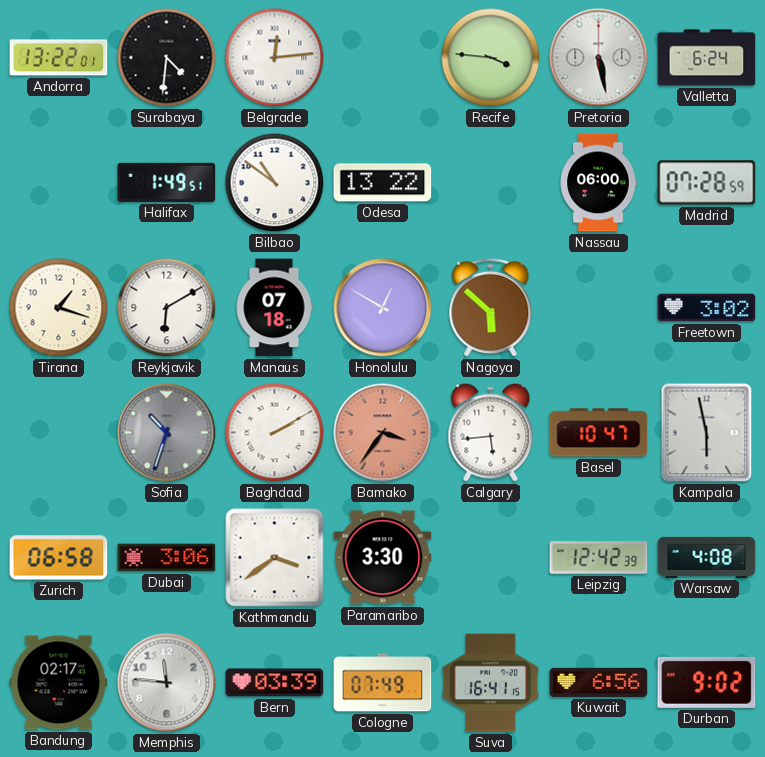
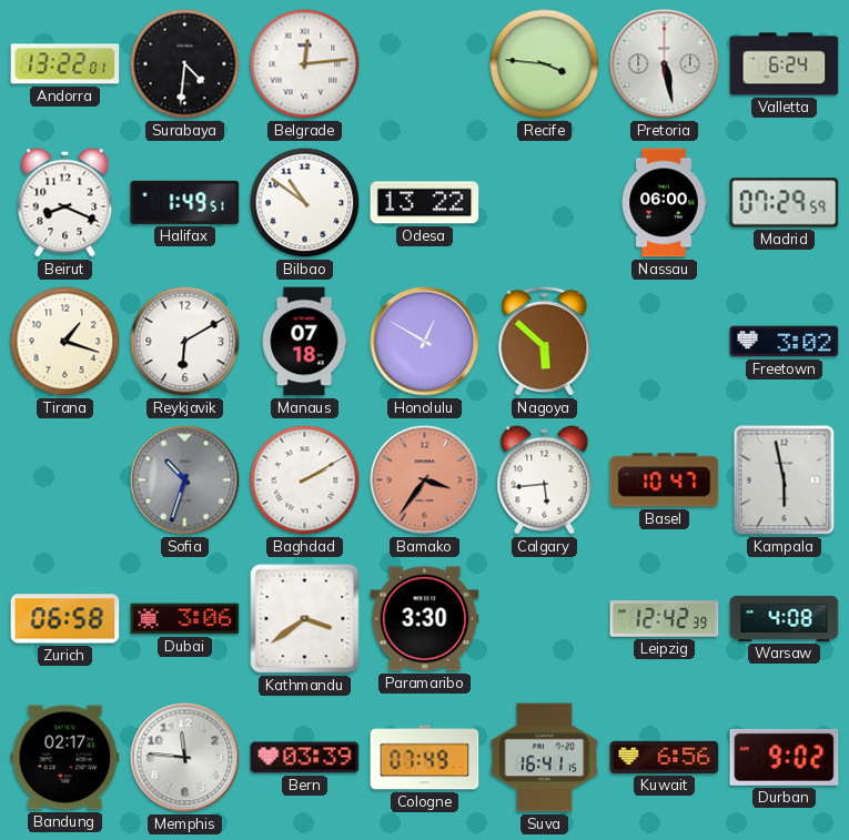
Beirut: none -> 8:19 (65, 203)
Madrid: 07:28 -> 07:29 (785, 203)
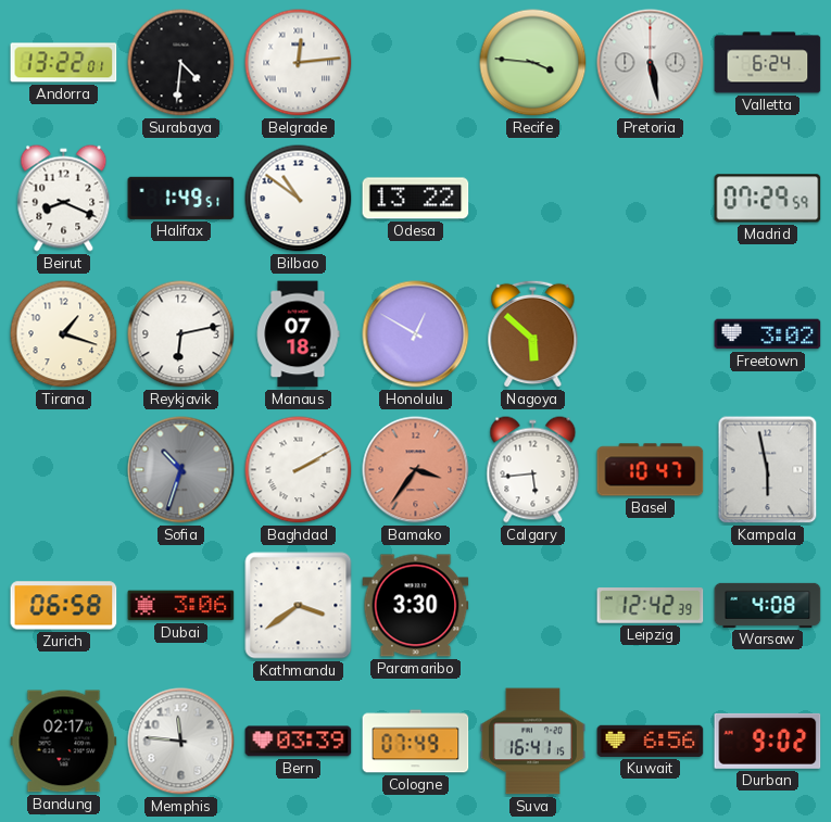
Nassau: 06:00 -> none (664, 203)
Reykjavik: 6:10 -> 6:13 (181, 334)
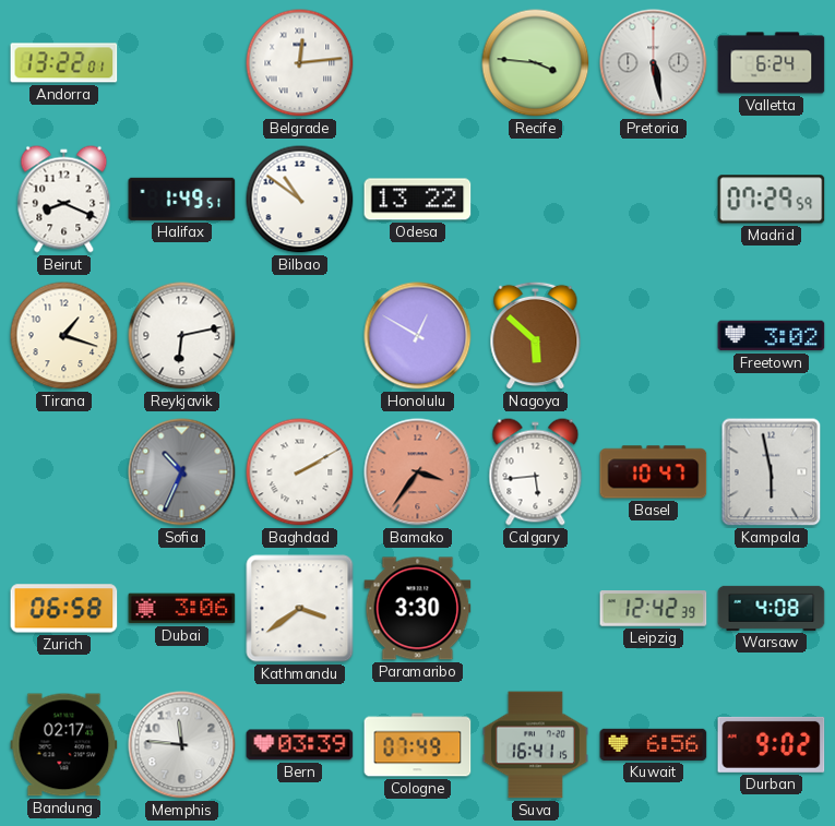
Surabaya: 4:31 -> none (181, 63)
Manaus: 07:18 -> none (298, 334)
Sofia: 10:33 -> 10:34 (182, 472)
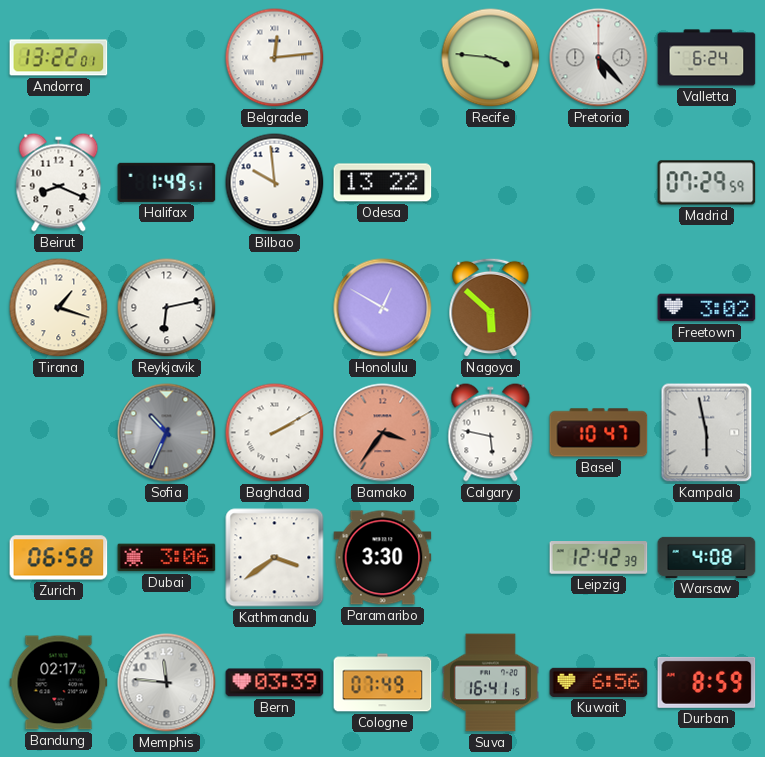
Pretoria: 5:28 -> 5:23 (599, 58)
Bilbao: 10:51 -> 9:59 (275, 183)
Calgary: 5:44 -> 5:47 (491, 433)
Durban: 9:02 -> 8:59 (707, 682)
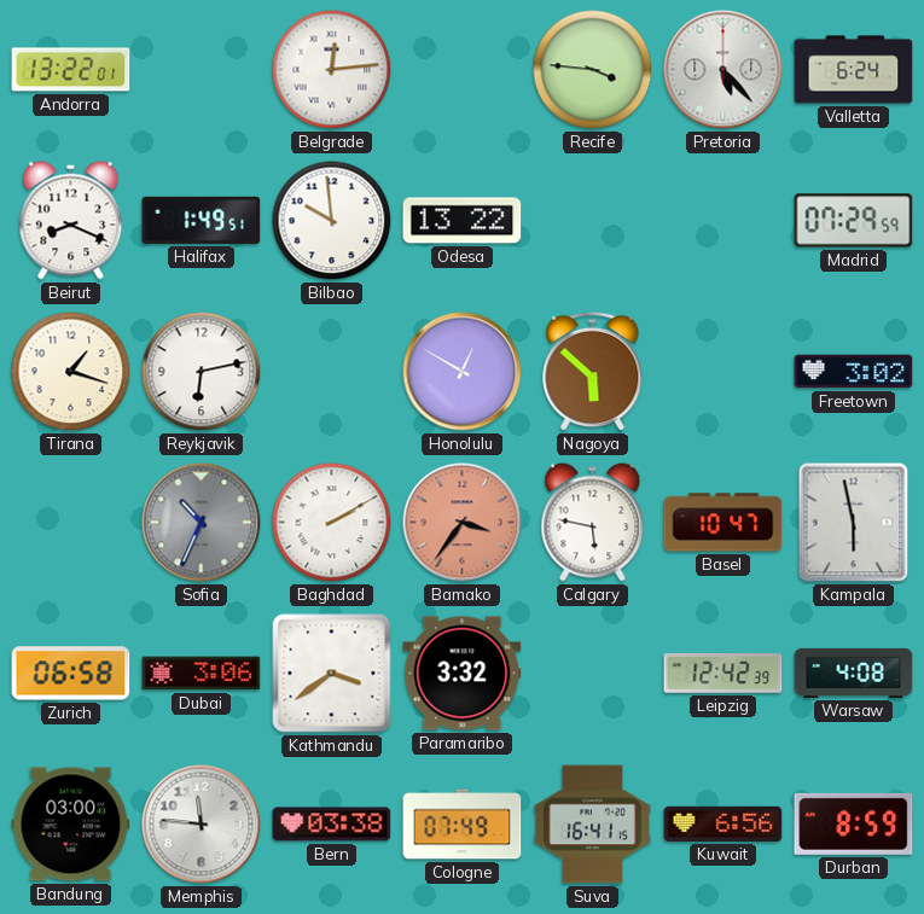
Paramaribo: 3:30 -> 3:32 (463, 674)
Bandung: 02:17 -> 03:00 (71, 825)
Bern: 03:39 -> 03:38 (332, 825)
